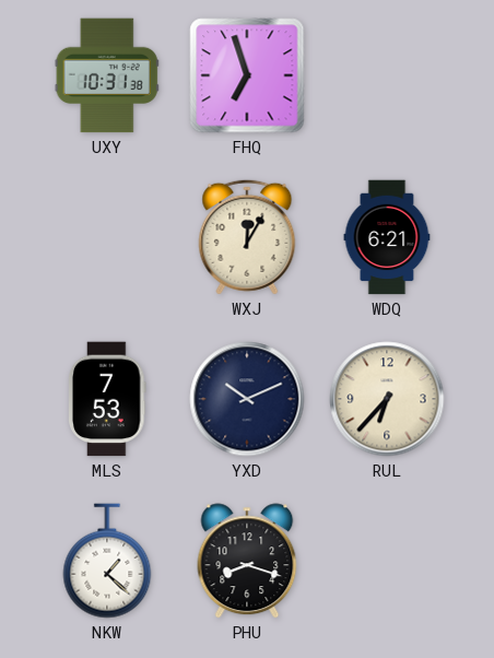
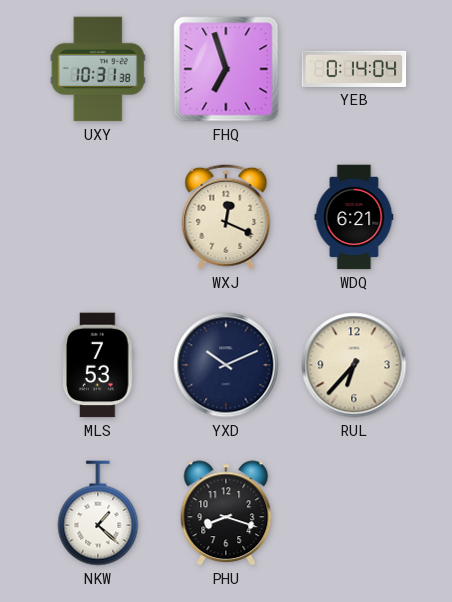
YEB: none -> 0:14 (354, 69)
WXJ: 12:05 -> 12:19 (226, 217)
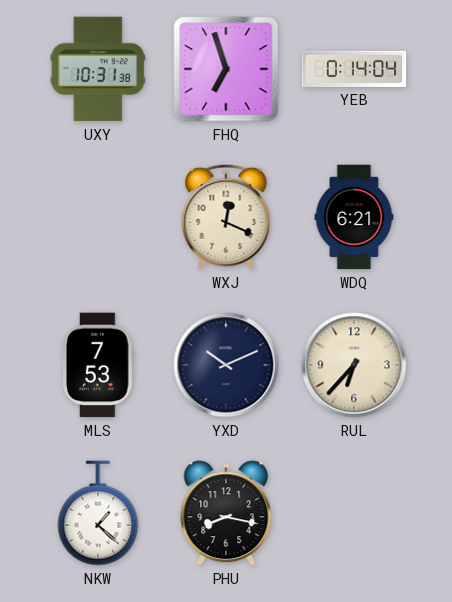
PHU: 8:18 -> 8:17 (226, 513)
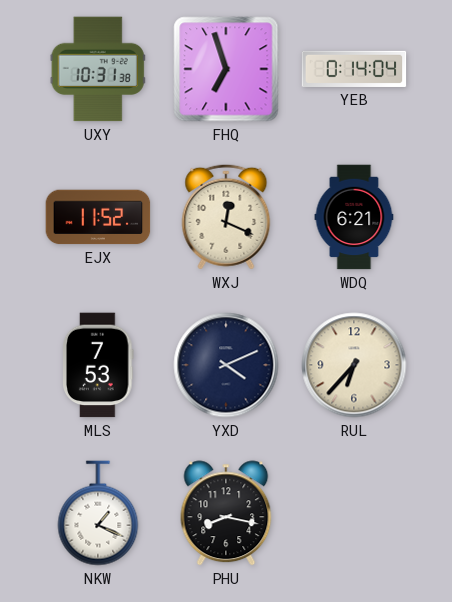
EJX: none -> 11:52 (98, 217)
YXD: 10:11 -> 4:11 (226, 365)
NKW: 1:22 -> 1:19 (98, 513)
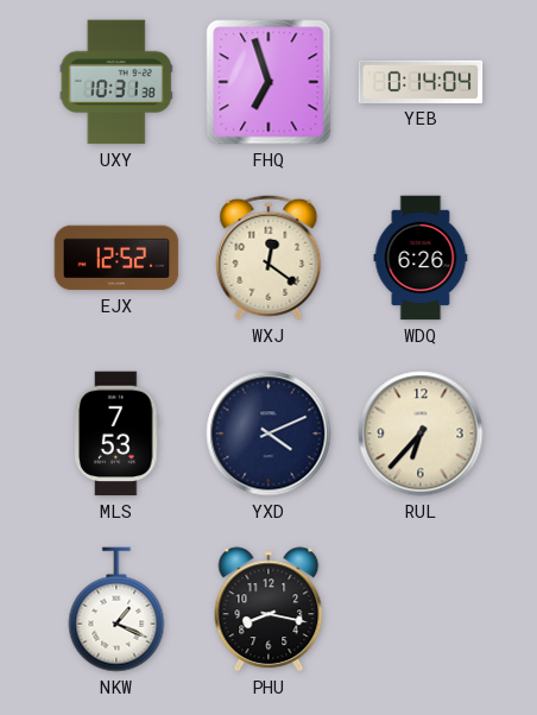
EJX: 11:52 -> 12:52 (116, 258)
WXJ: 12:19 -> 12:21 (268, 258)
WDQ: 6:21 -> 6:26 (421, 258)
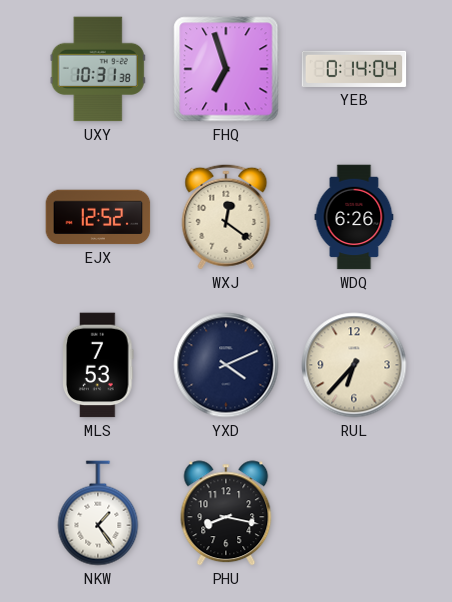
NKW: 1:19 -> 1:24 (98, 513)
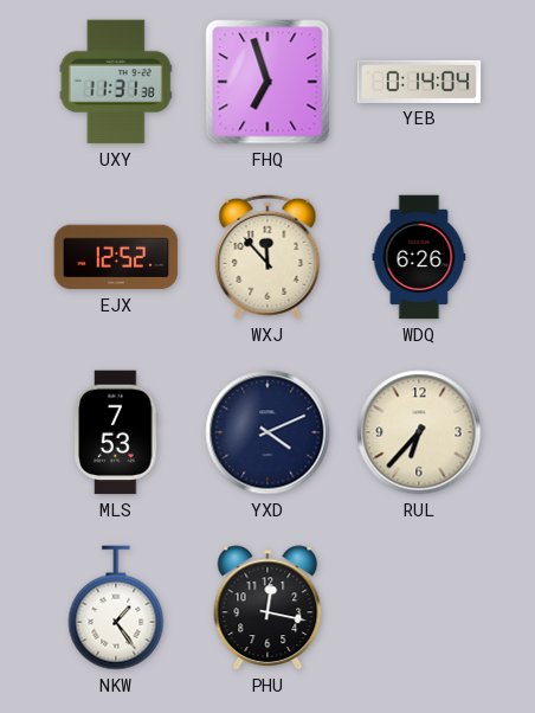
UXY: 10:31 -> 11:31 (116, 82)
WXJ: 12:21 -> 11:53 (267, 257)
PHU: 8:17 -> 12:17 (267, 608)
